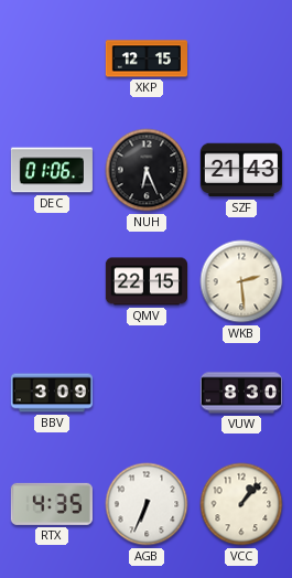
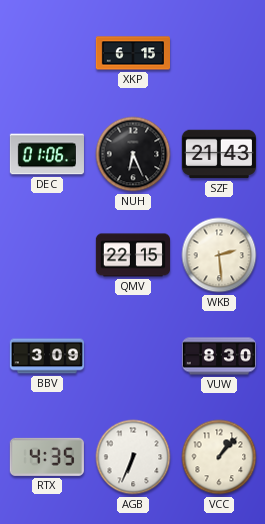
XKP: 12:15 -> 6:15 (132, 53)
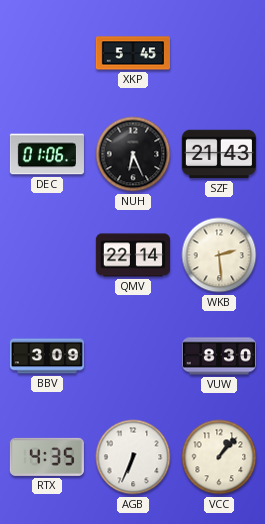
XKP: 6:15 -> 5:45 (132, 53)
QMV: 22:15 -> 22:14 (132, 255)
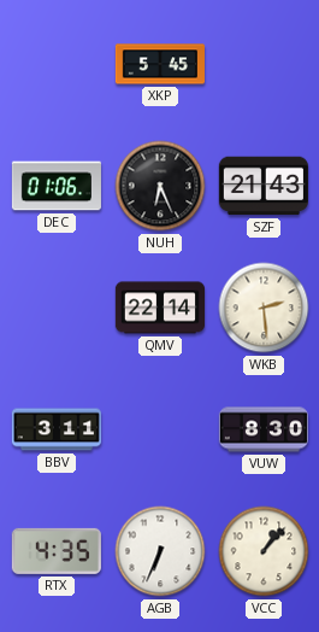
BBV: 3:09 -> 3:11 (57, 429)
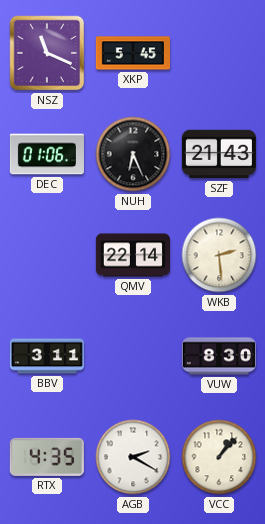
NSZ: none -> 11:19 (47, 53)
AGB: 6:34 -> 2:20 (133, 457)
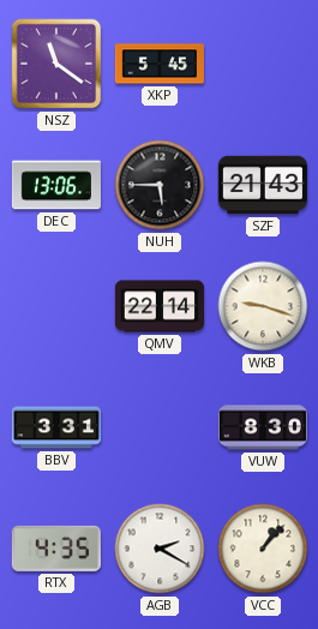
NSZ: 11:19 -> 11:21 (56, 64)
DEC: 01:06 -> 13:06 (55, 185)
NUH: 6:26 -> 5:45 (160, 185)
WKB: 2:29 -> 9:18 (263, 306)
BBV: 3:11 -> 3:31 (56, 427)
